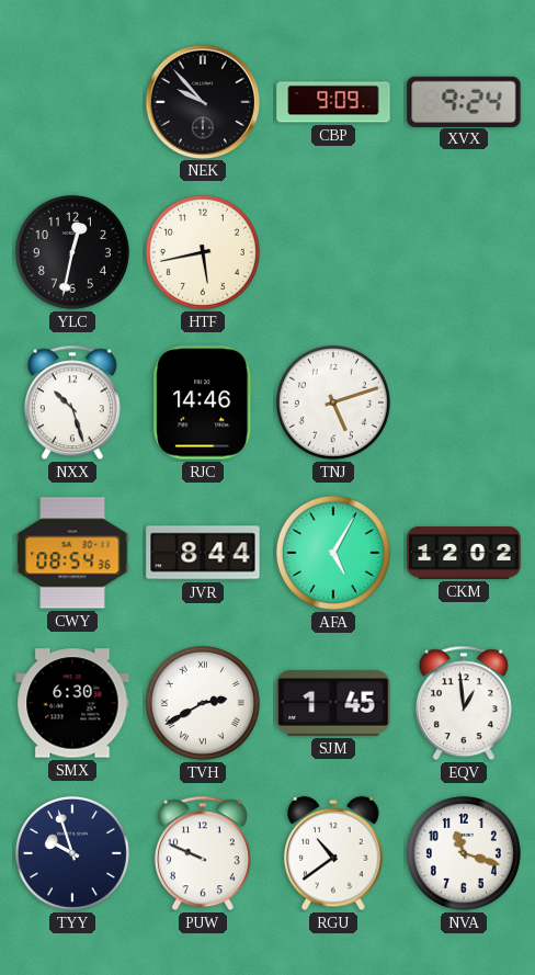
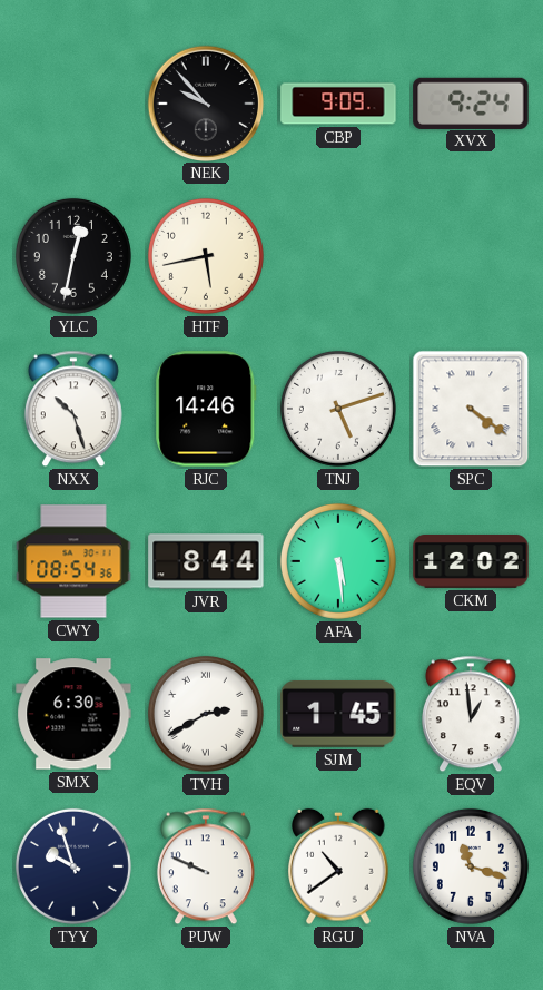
SPC: none -> 4:21 (471, 409)
AFA: 5:05 -> 5:29 (338, 561)
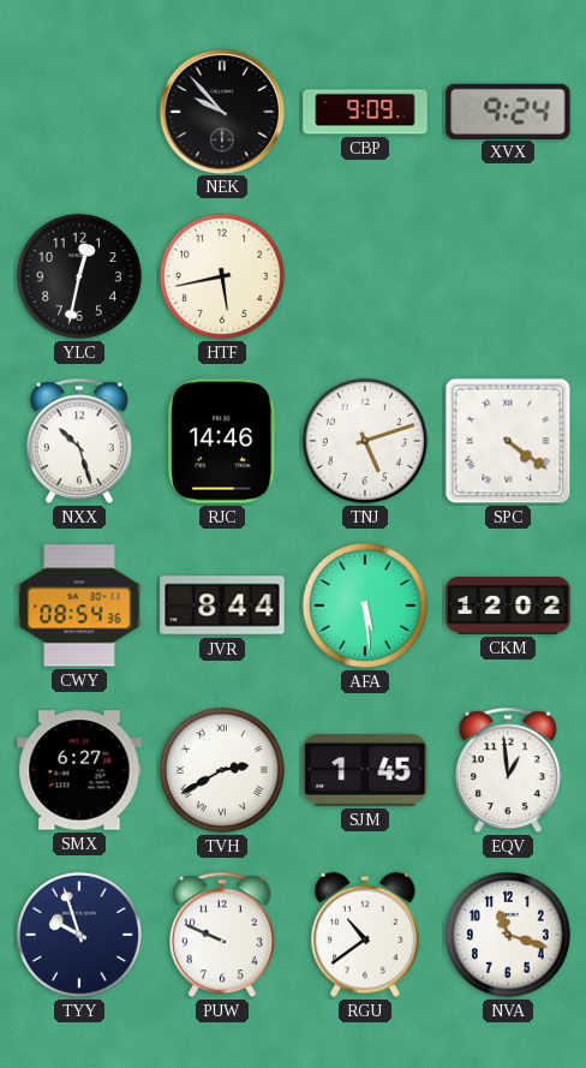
SMX: 6:30 -> 6:27 (79, 770)
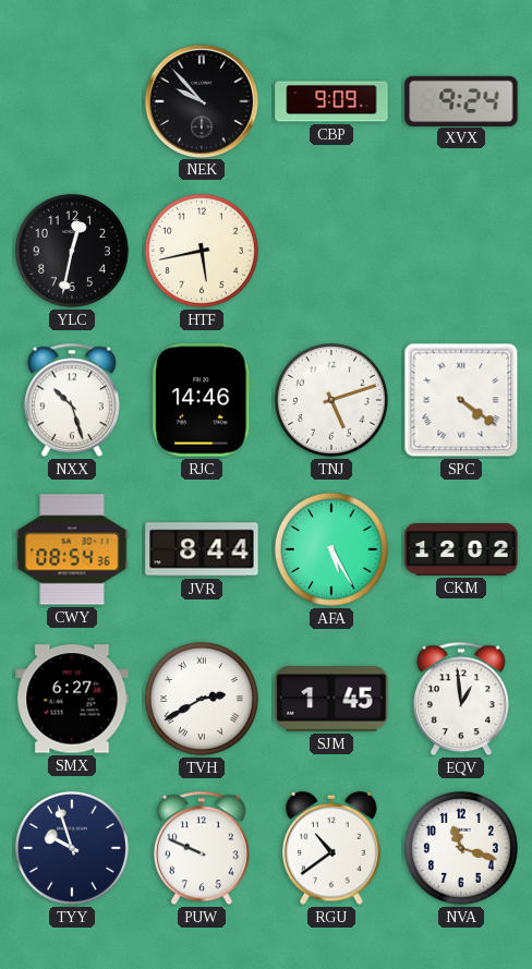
AFA: 5:29 -> 5:25 (331, 549)
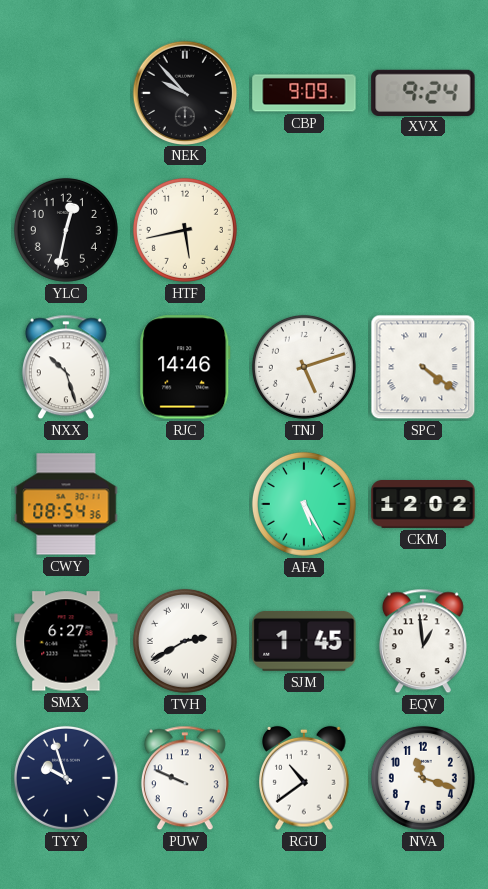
JVR: 8:44 -> none (202, 549)
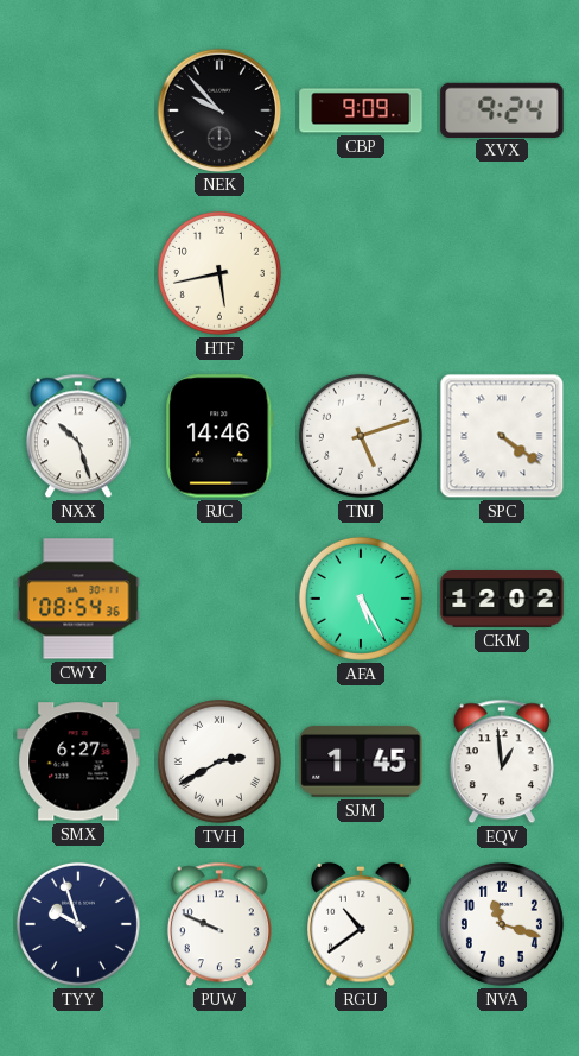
YLC: 12:32 -> none (66, 230)
